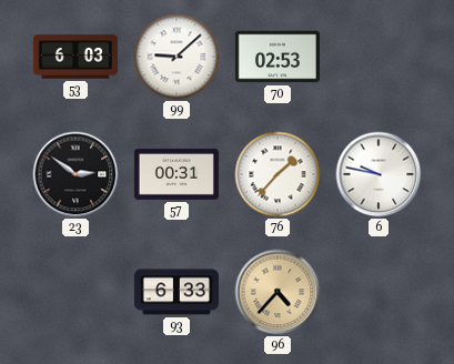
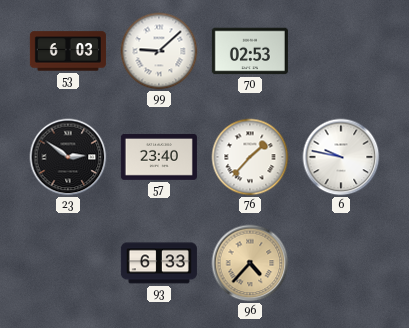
57: 00:31 -> 23:40 (159, 157)
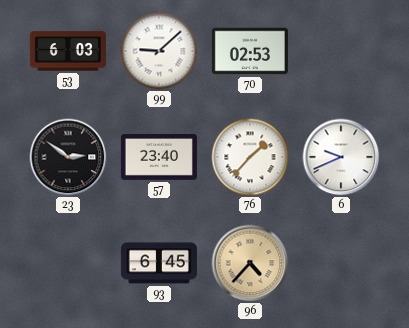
6: 9:47 -> 9:41 (341, 157)
93: 6:33 -> 6:45 (159, 263)
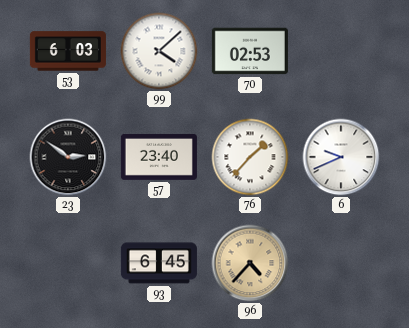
99: 9:08 -> 4:08 (159, 51)
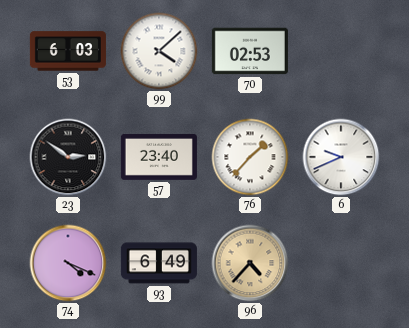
74: none -> 4:19 (68, 263)
93: 6:45 -> 6:49 (159, 263)
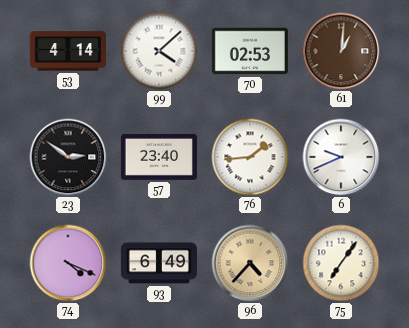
53: 6:03 -> 4:14 (68, 51)
61: none -> 1:01 (341, 51)
76: 1:37 -> 1:44 (250, 157)
75: none -> 7:06 (341, 263)
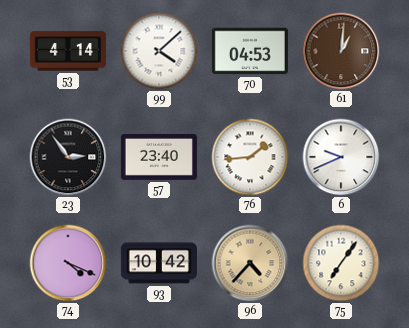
70: 02:53 -> 04:53 (250, 51)
23: 2:51 -> 2:54 (68, 157)
93: 6:49 -> 10:42 (159, 263)
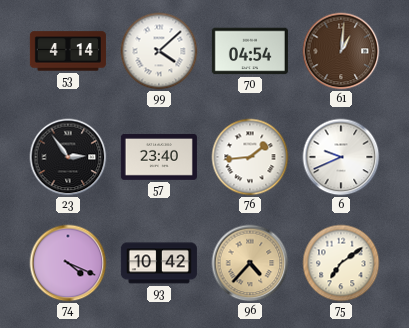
70: 04:53 -> 04:54 (250, 51)
75: 7:06 -> 7:09 (341, 263)
